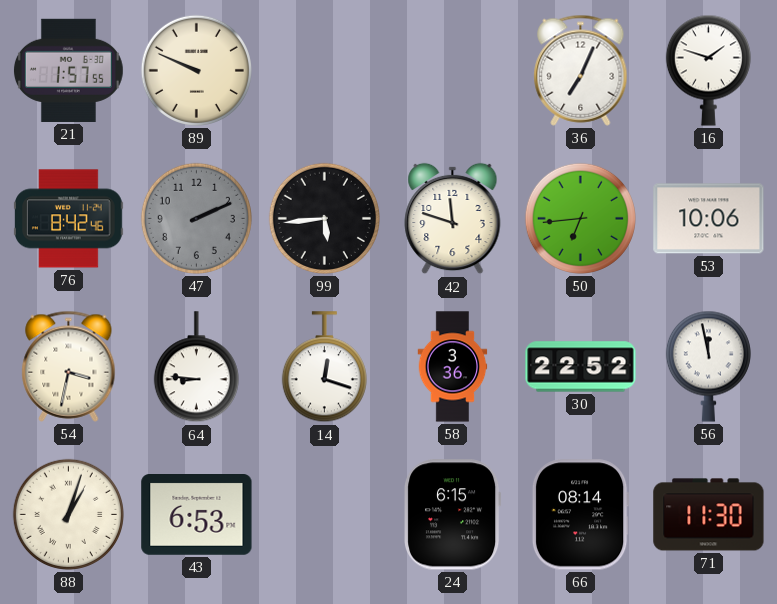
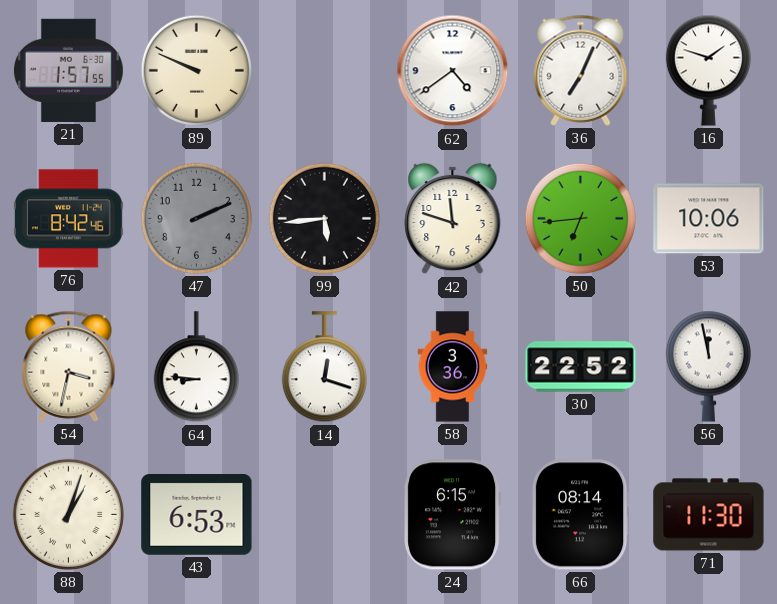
62: none -> 4:39 (453, 71)
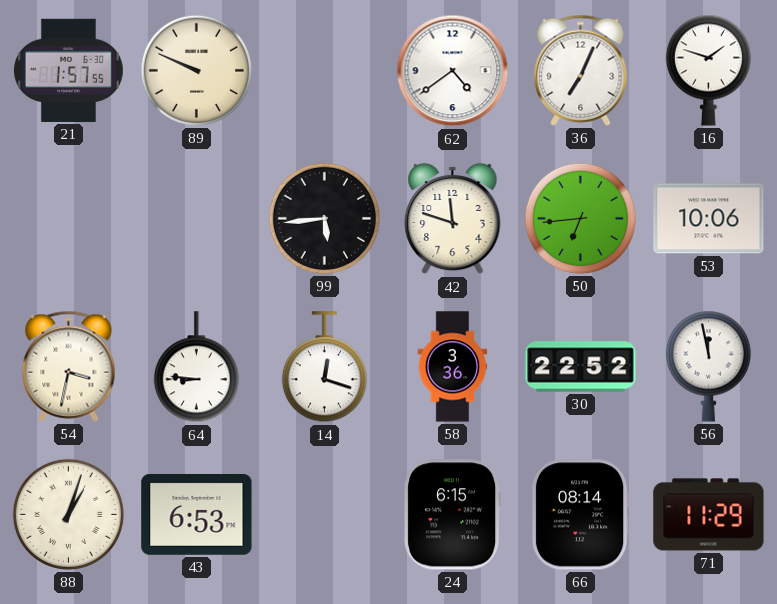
76: 8:42 -> none (69, 219)
47: 2:11 -> none (196, 218)
71: 11:30 -> 11:29 (709, 515)
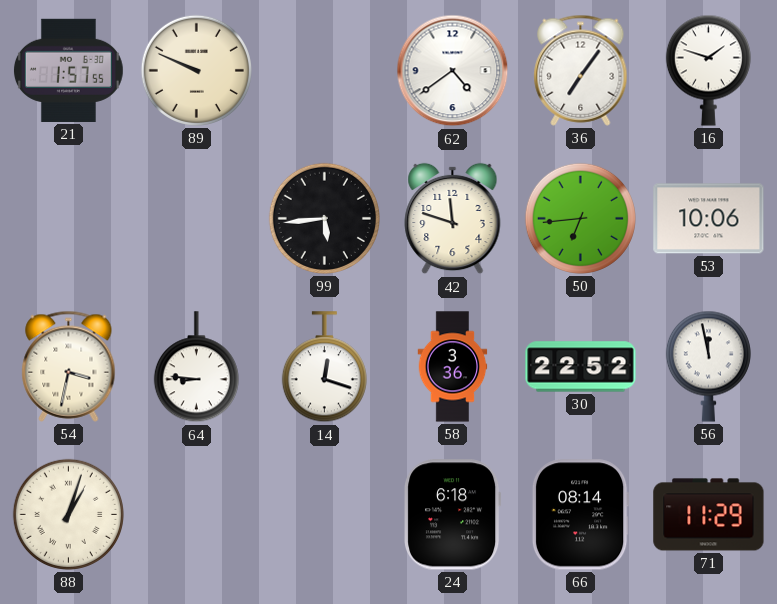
36: 7:04 -> 7:06 (581, 70)
43: 6:53 -> none (197, 515)
24: 6:15 -> 6:18 (453, 515)
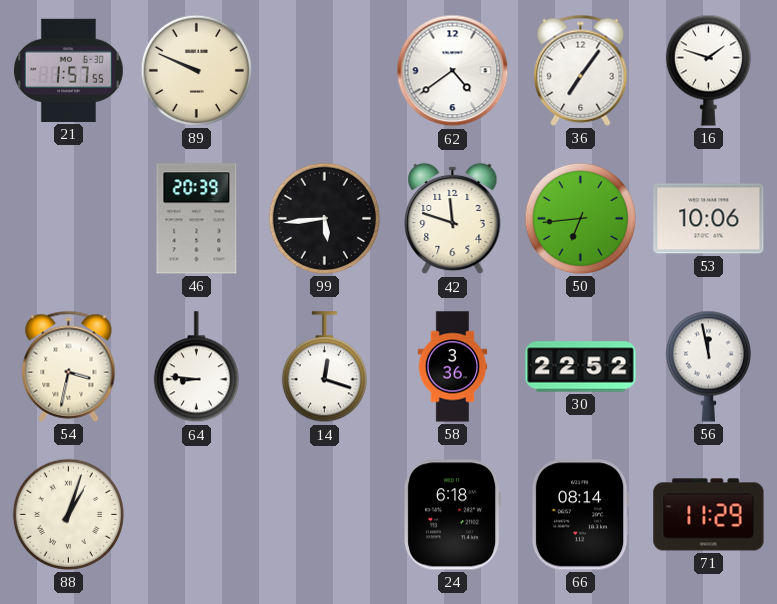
46: none -> 20:39 (197, 219)
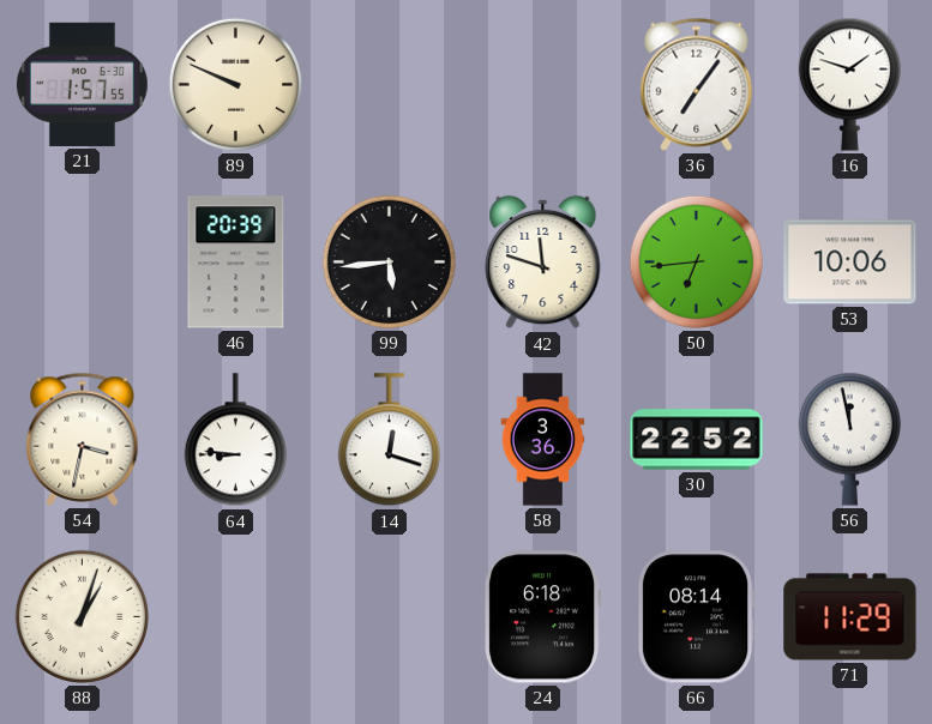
62: 4:39 -> none (453, 71)
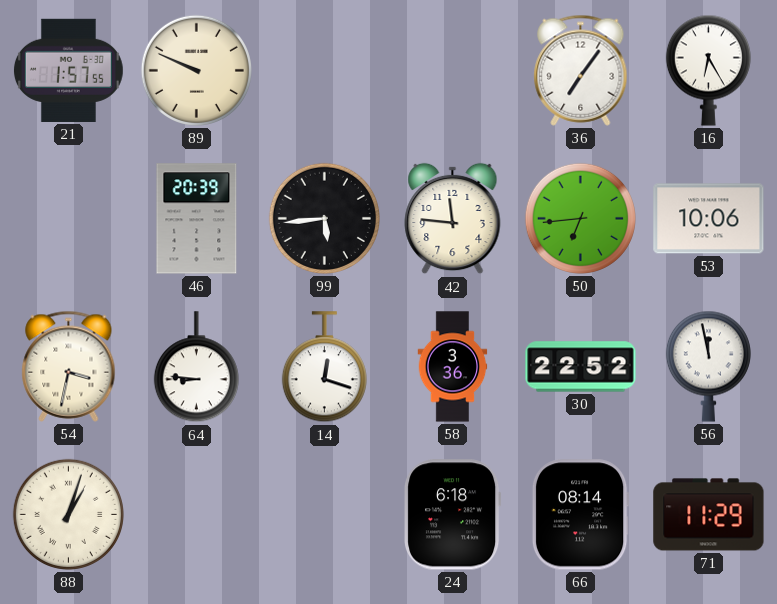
16: 1:48 -> 6:25 (708, 70)
42: 11:48 -> 11:46 (453, 219)
